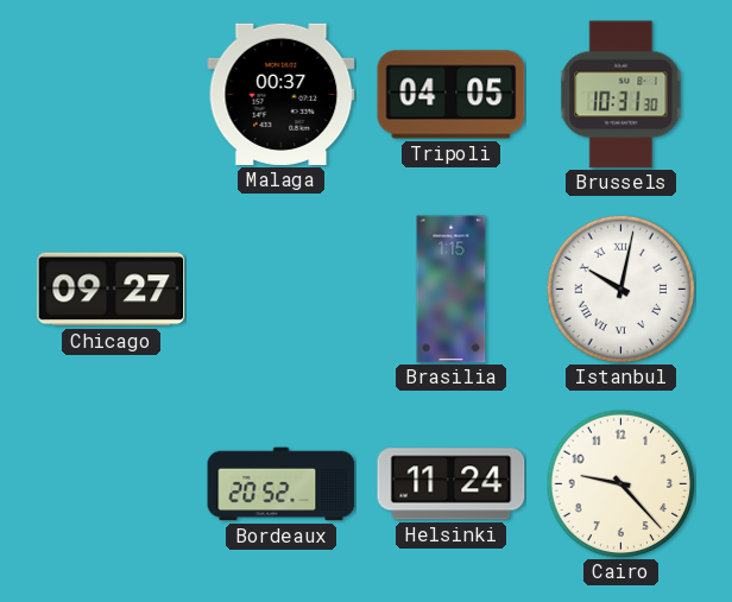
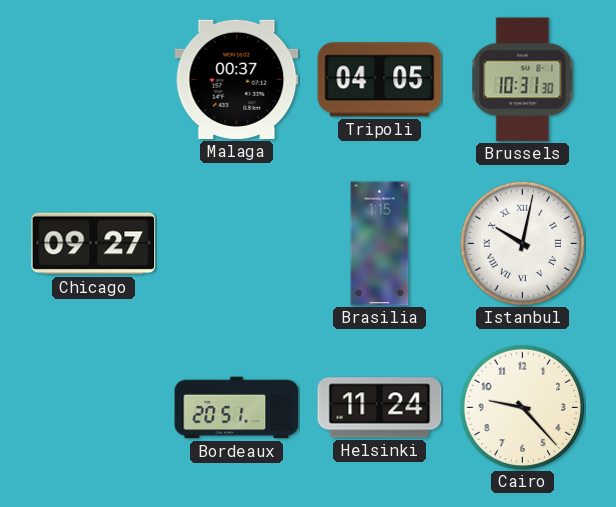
Bordeaux: 20:52 -> 20:51 (237, 408)
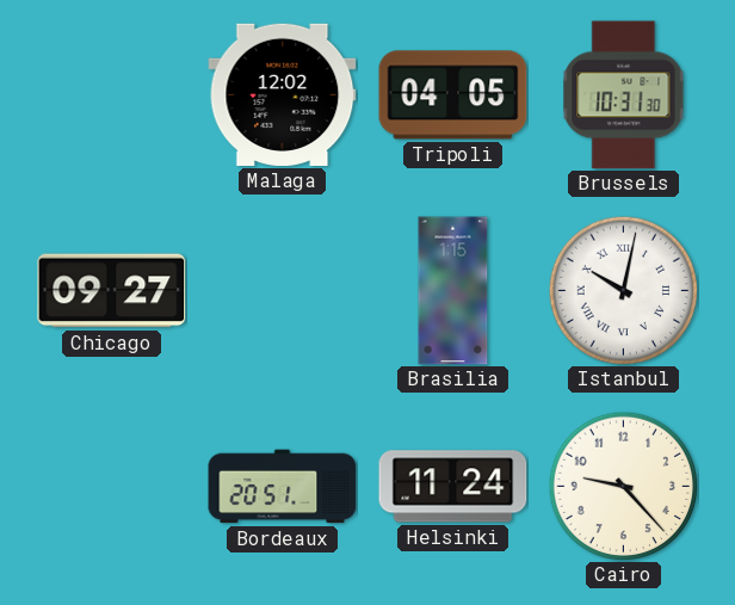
Malaga: 00:37 -> 12:02 (283, 94)
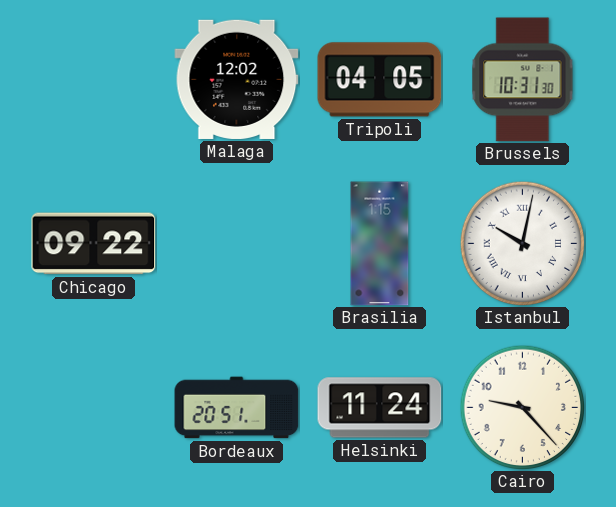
Chicago: 09:27 -> 09:22 (94, 244)
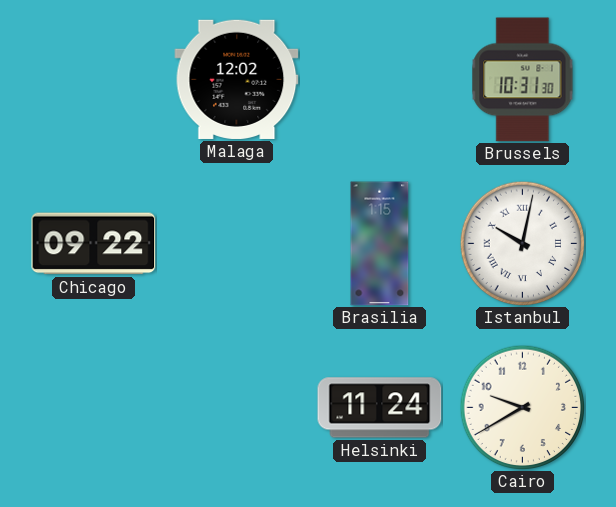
Tripoli: 04:05 -> none (380, 80)
Bordeaux: 20:51 -> none (237, 408)
Cairo: 9:23 -> 9:40 (522, 407)
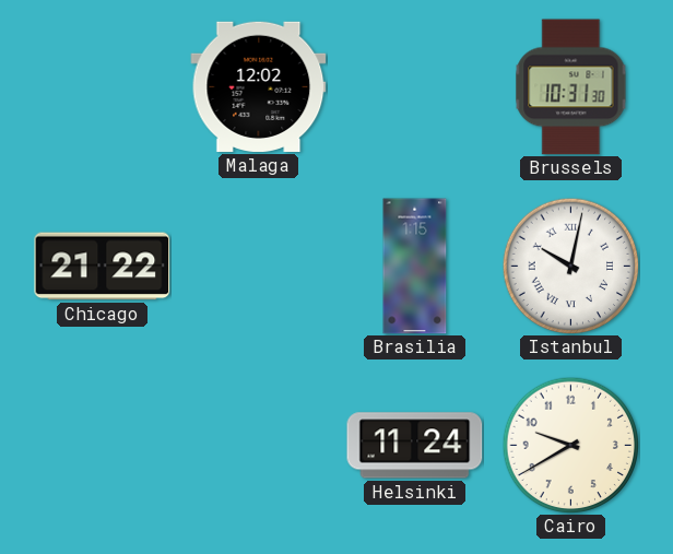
Chicago: 09:22 -> 21:22 (103, 267)
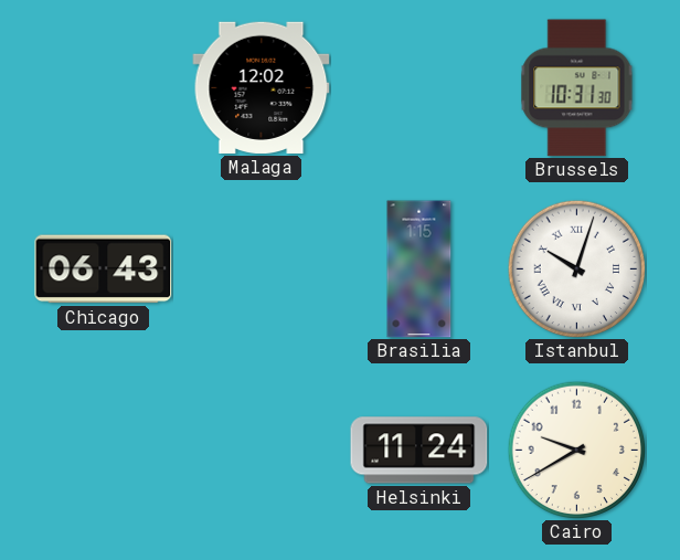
Chicago: 21:22 -> 06:43 (104, 270)
Istanbul: 10:02 -> 10:03 (576, 268)
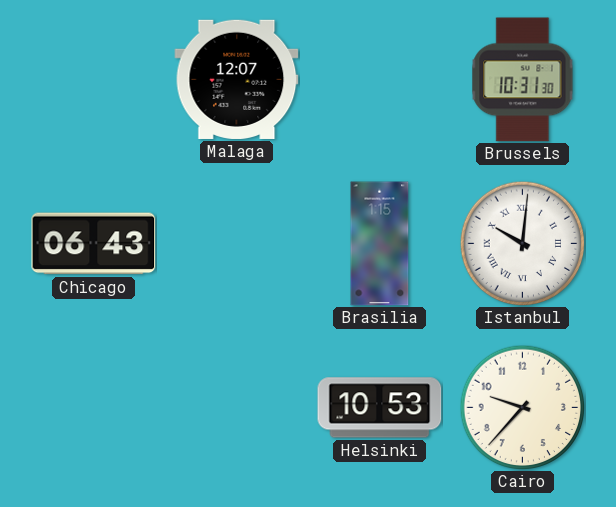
Malaga: 12:02 -> 12:07 (237, 79)
Istanbul: 10:03 -> 10:01 (522, 243)
Helsinki: 11:24 -> 10:53 (380, 408)
Cairo: 9:40 -> 9:37 (522, 407)
